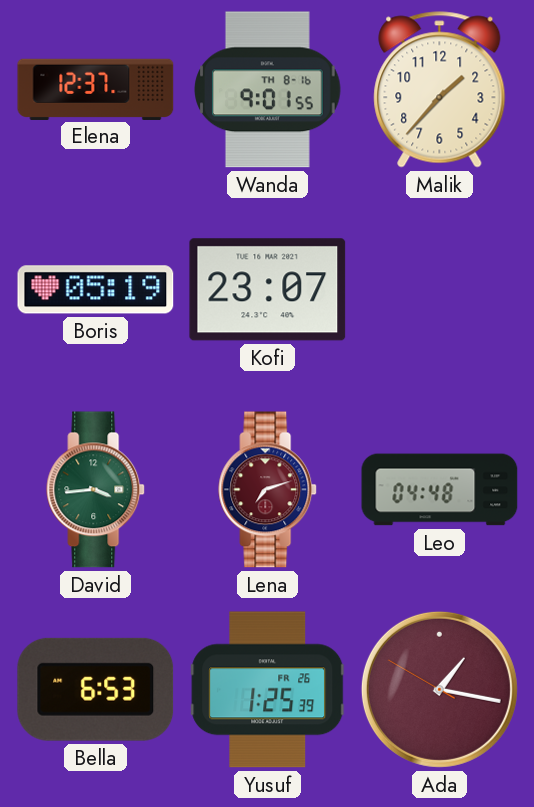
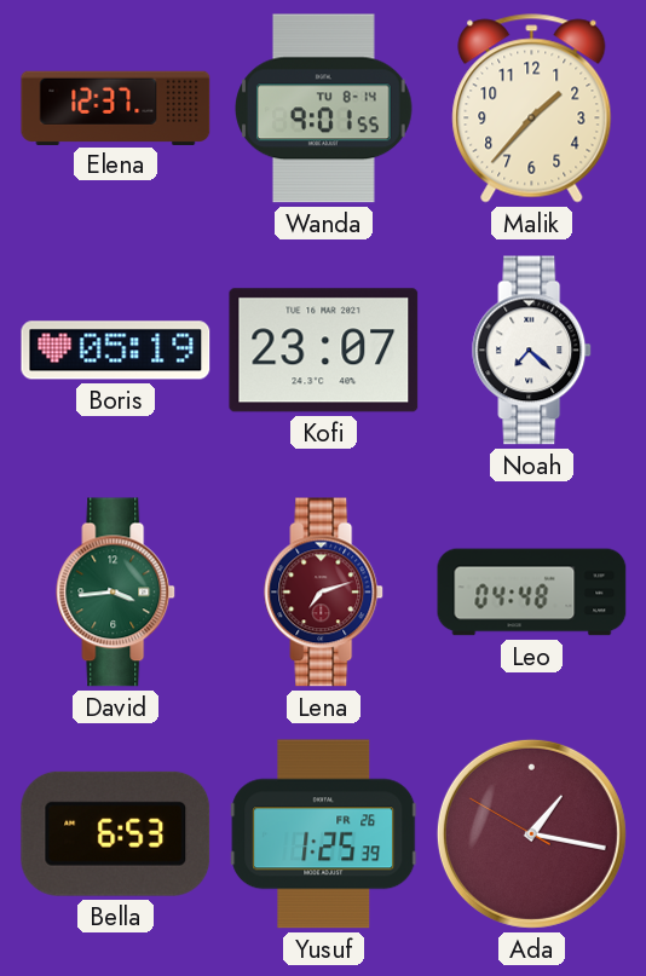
Wanda date: TH 8-16 -> TU 8-14 (324, 109)
Noah: none -> 7:22 (532, 351)
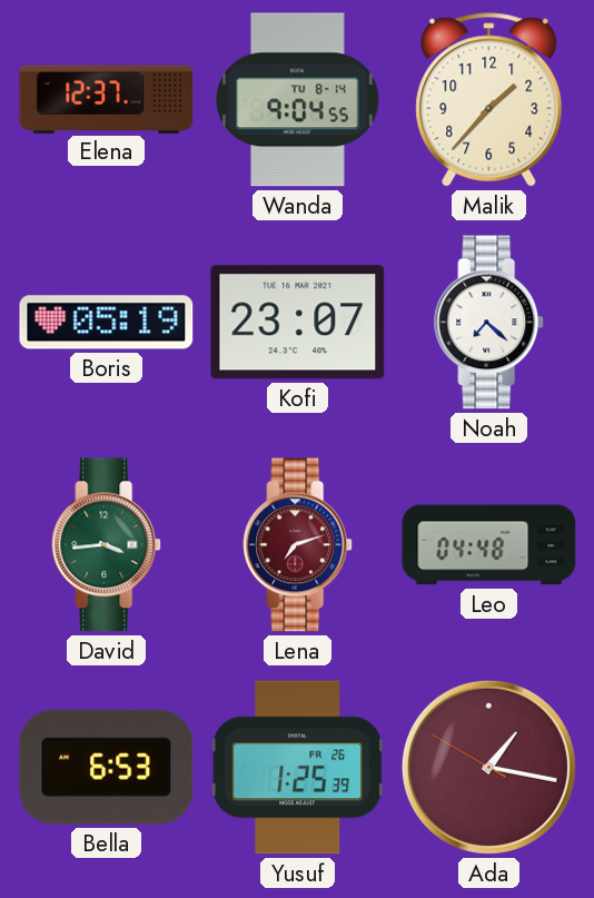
Wanda: 9:01 -> 9:04 (298, 100)
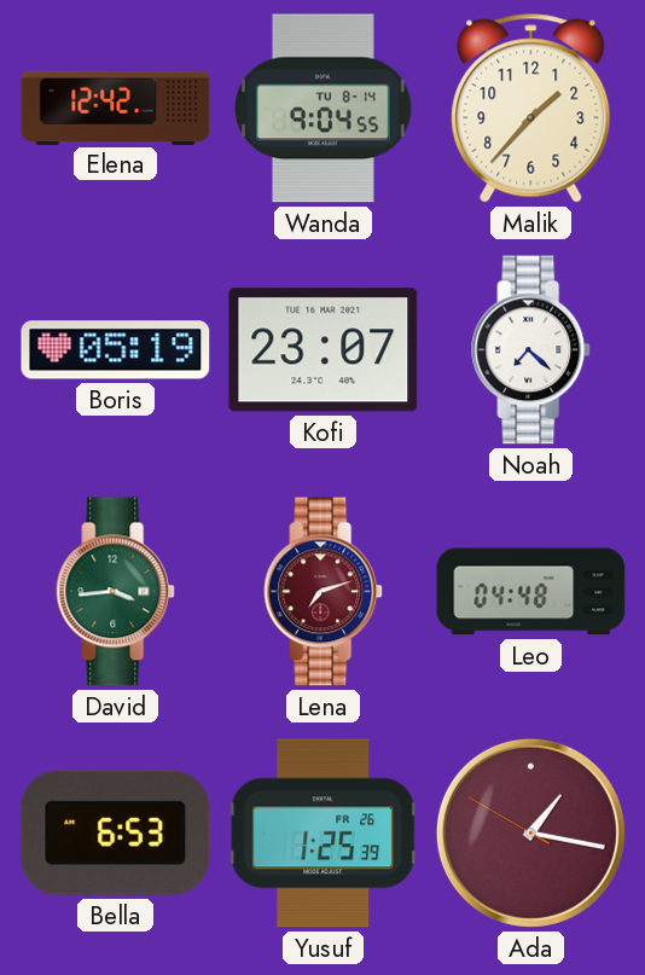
Elena: 12:37 -> 12:42 (116, 108)
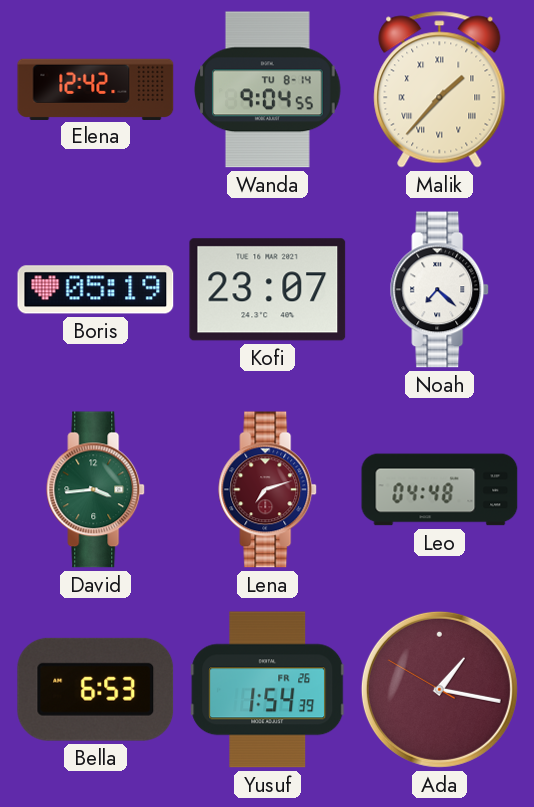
Malik numerals: Arabic -> Roman (440, 90)
Yusuf: 1:25 -> 1:54 (268, 690)
